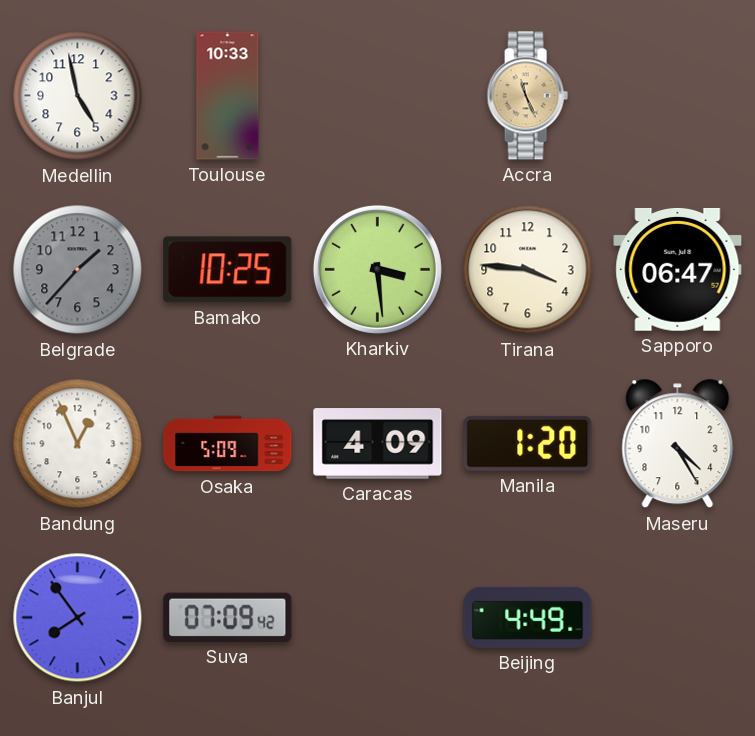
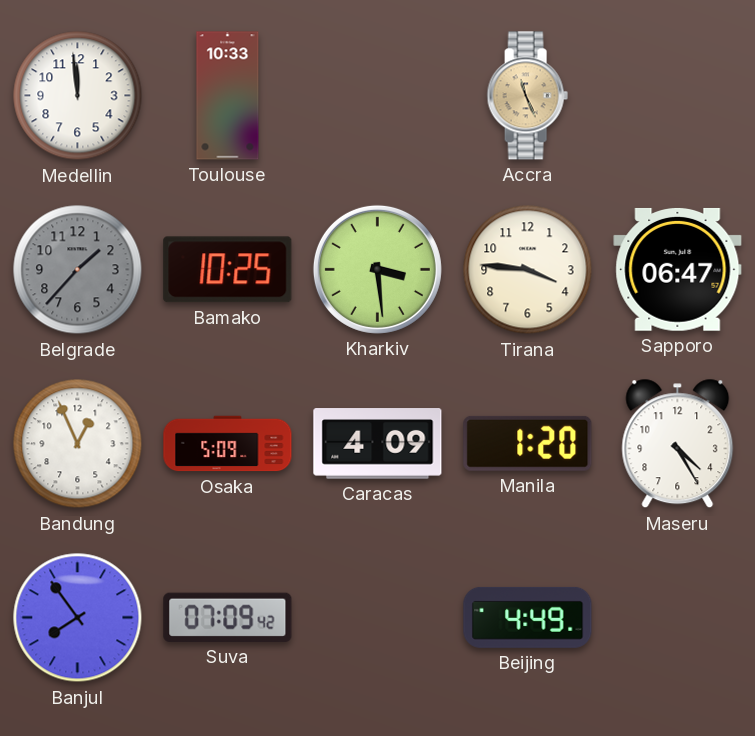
Medellin: 4:58 -> 11:59 (78, 96)
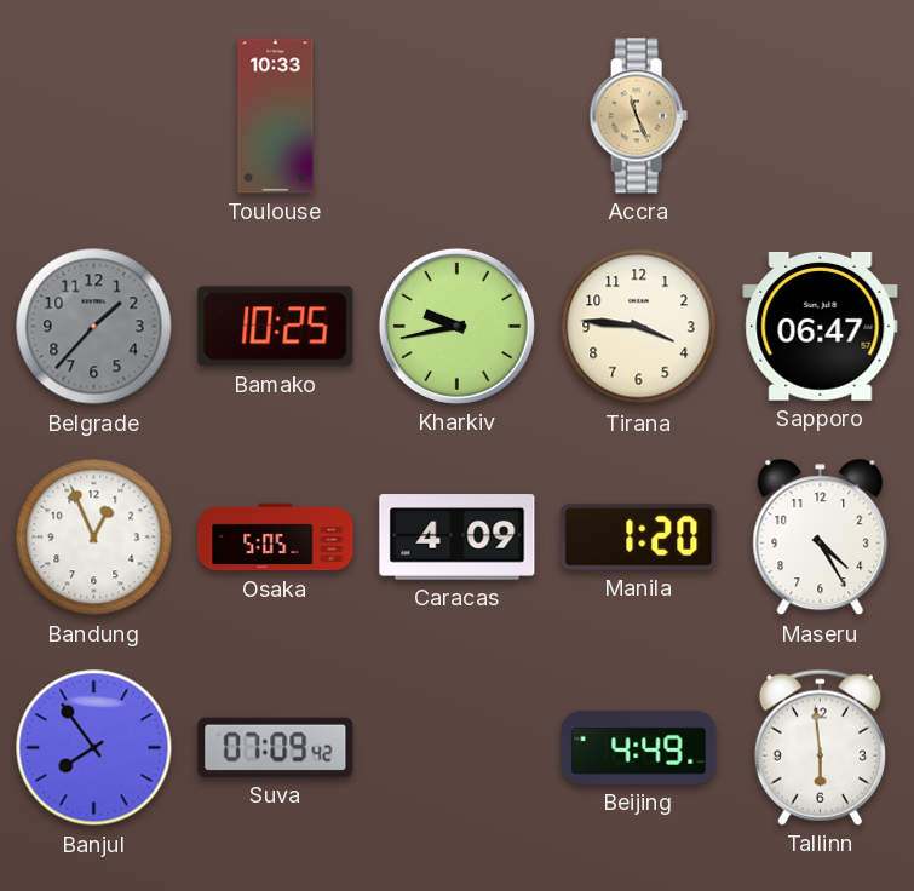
Medellin: 11:59 -> none (78, 96)
Kharkiv: 3:29 -> 9:43 (456, 326)
Osaka: 5:09 -> 5:05 (276, 538)
Tallinn: none -> 5:59 (820, 747)
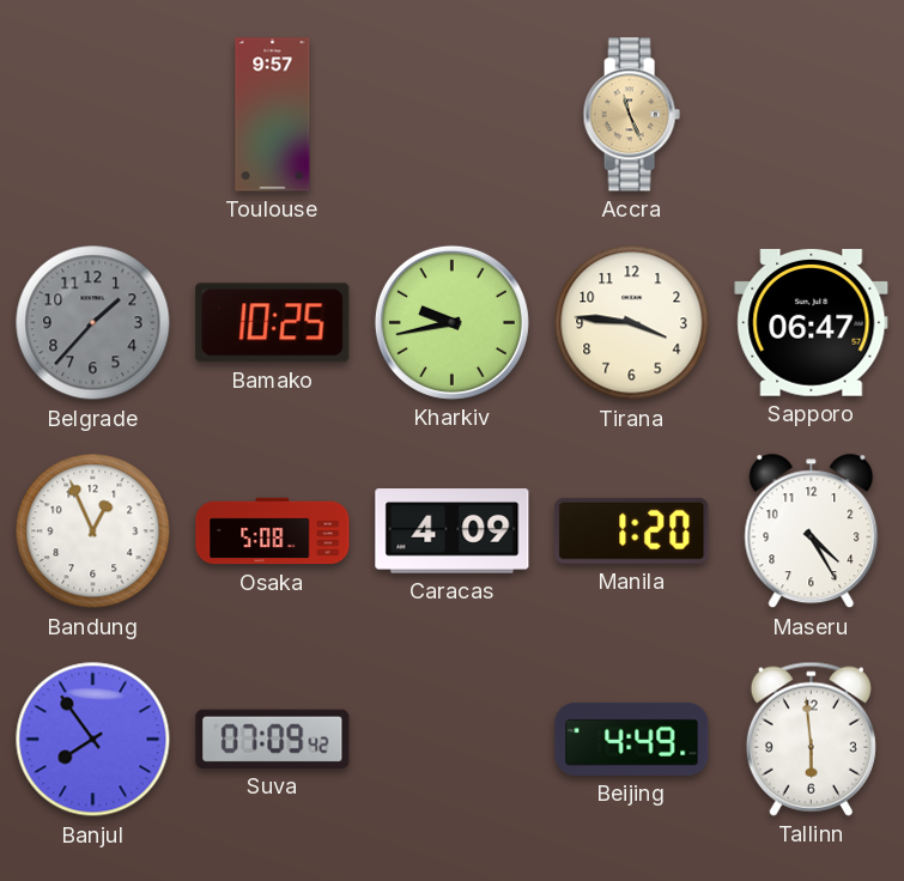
Toulouse: 10:33 -> 9:57 (273, 115)
Osaka: 5:05 -> 5:08 (273, 531)
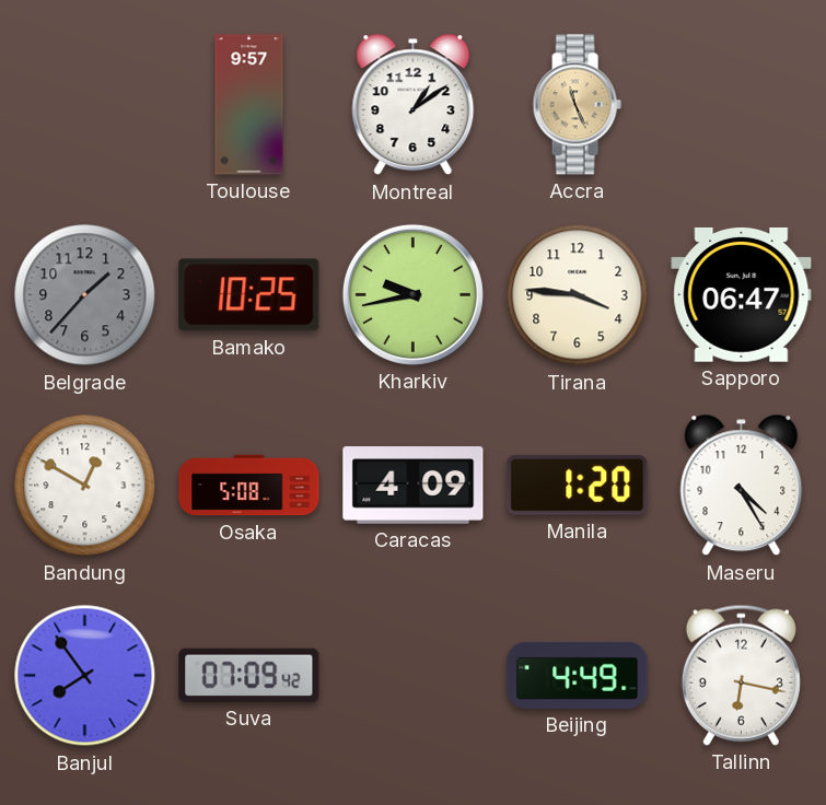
Montreal: none -> 1:09 (414, 105)
Bandung: 12:56 -> 12:50 (85, 486)
Tallinn: 5:59 -> 6:17 (741, 675)
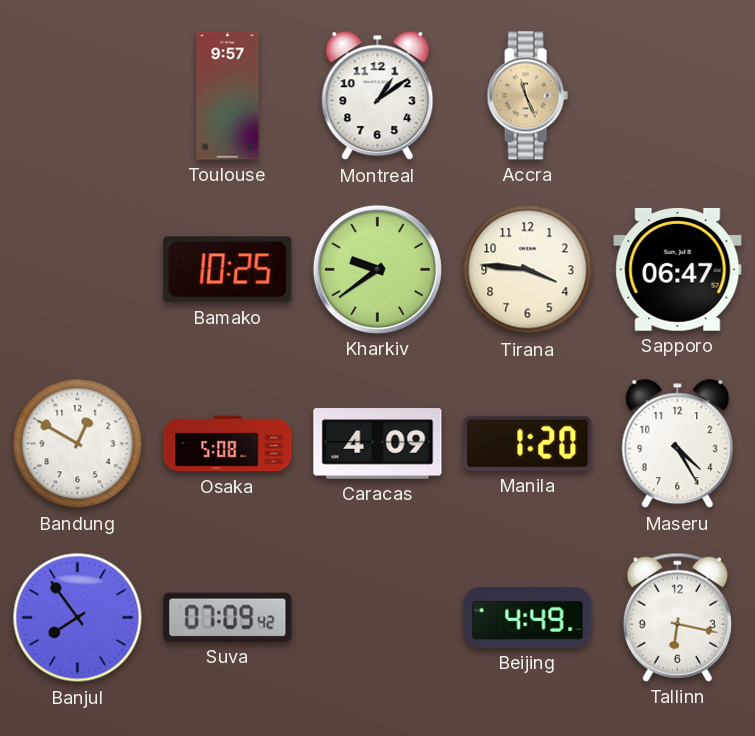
Belgrade: 1:37 -> none (85, 295)
Kharkiv: 9:43 -> 9:39 (377, 269)
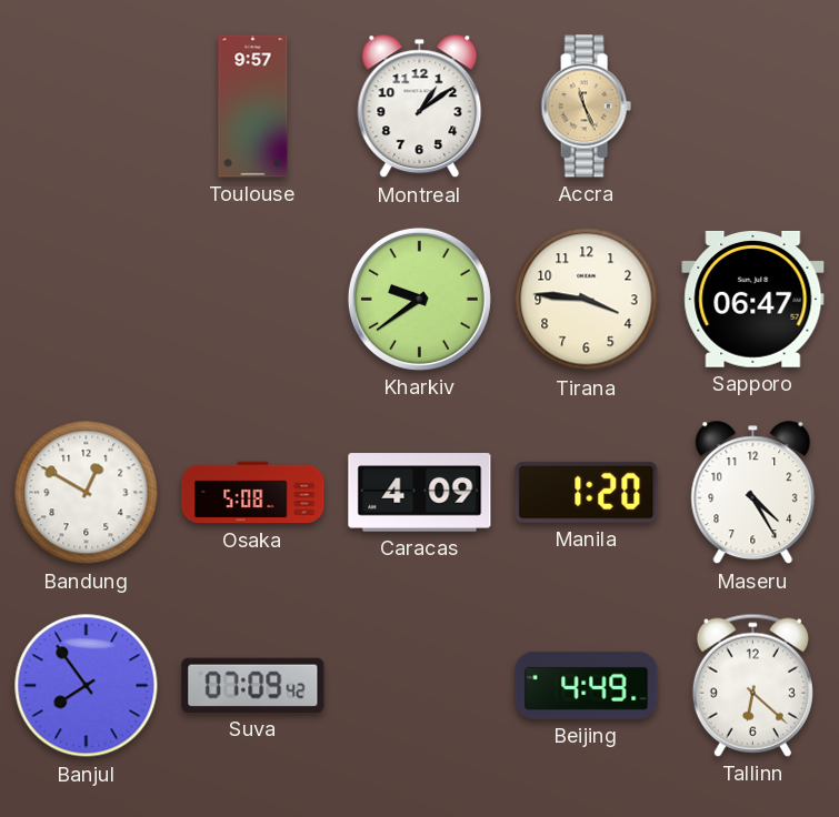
Bamako: 10:25 -> none (228, 270)
Tallinn: 6:17 -> 6:22 (752, 685)
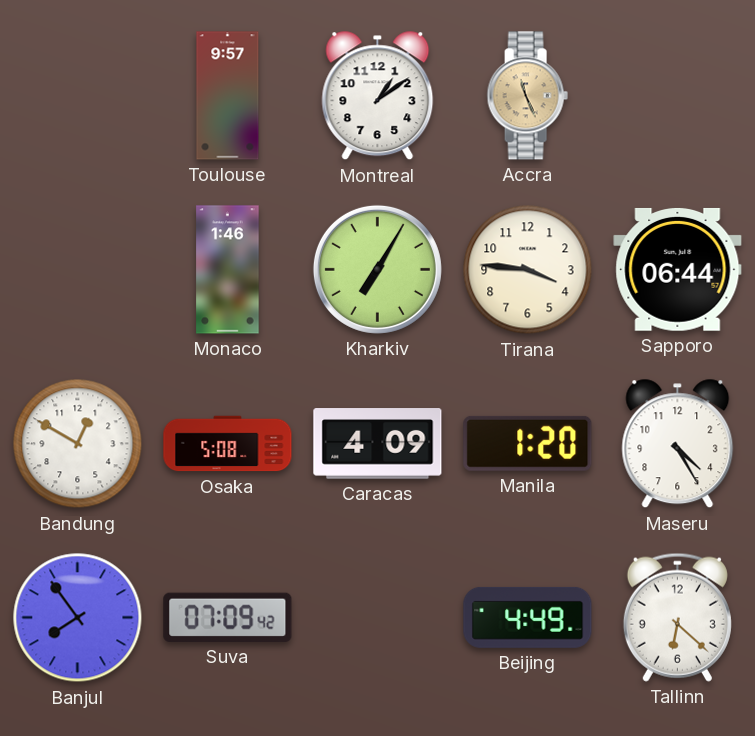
Monaco: none -> 1:46 (228, 270)
Kharkiv: 9:39 -> 7:05 (377, 269)
Sapporo: 06:47 -> 06:44 (678, 270)
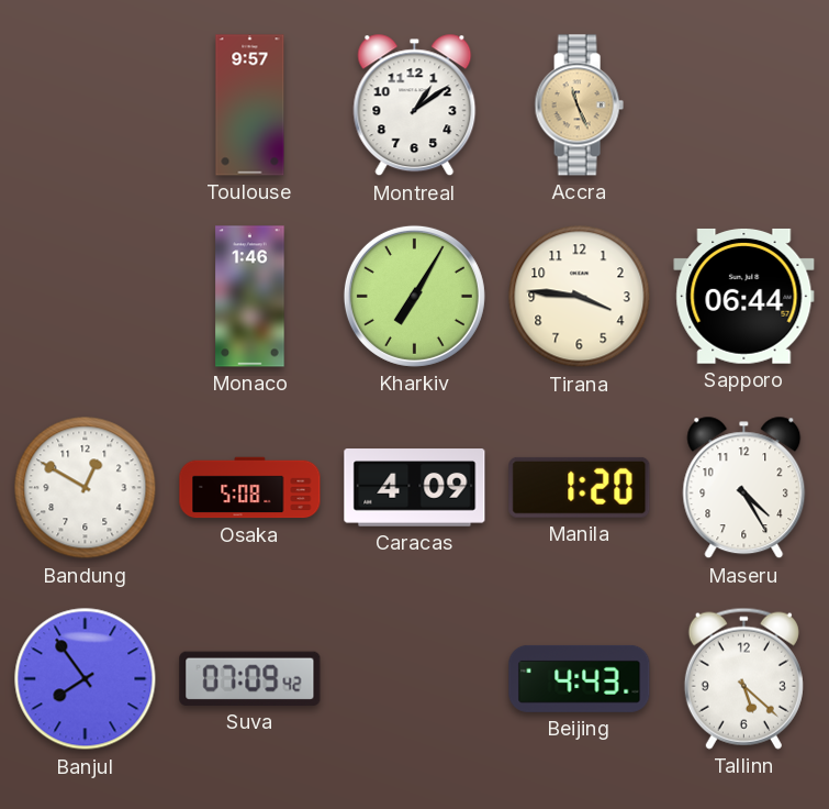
Beijing: 4:49 -> 4:43 (580, 678)
Tallinn: 6:22 -> 5:22 (743, 678)
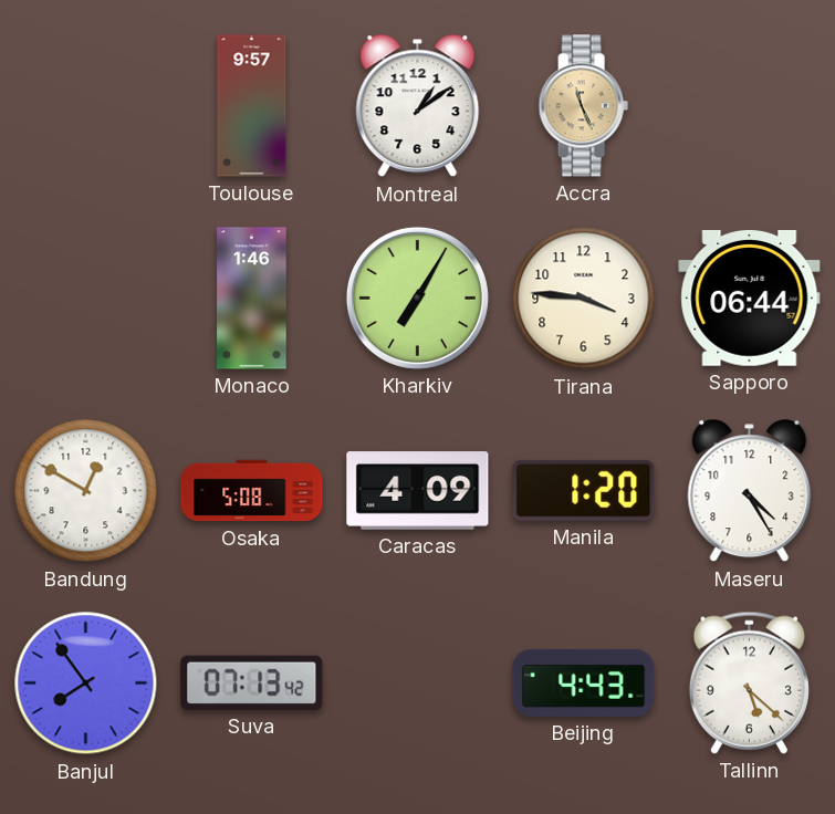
Suva: 07:09 -> 07:13 (252, 682)
